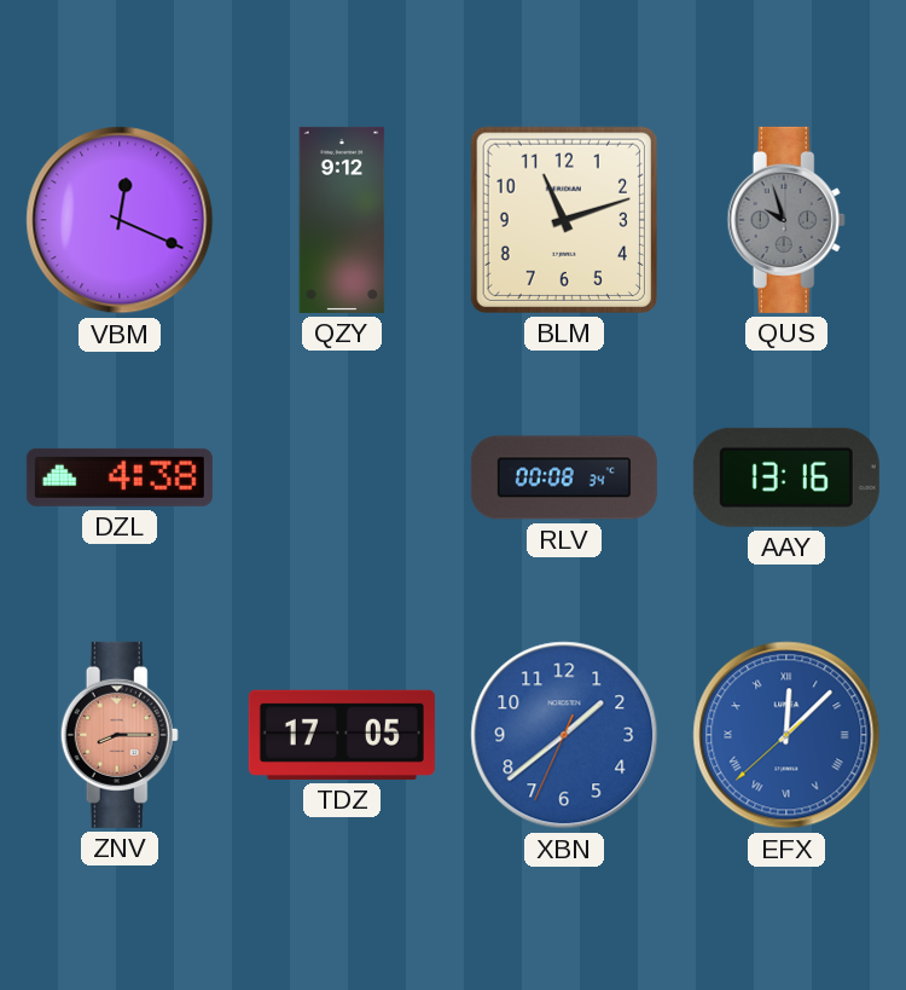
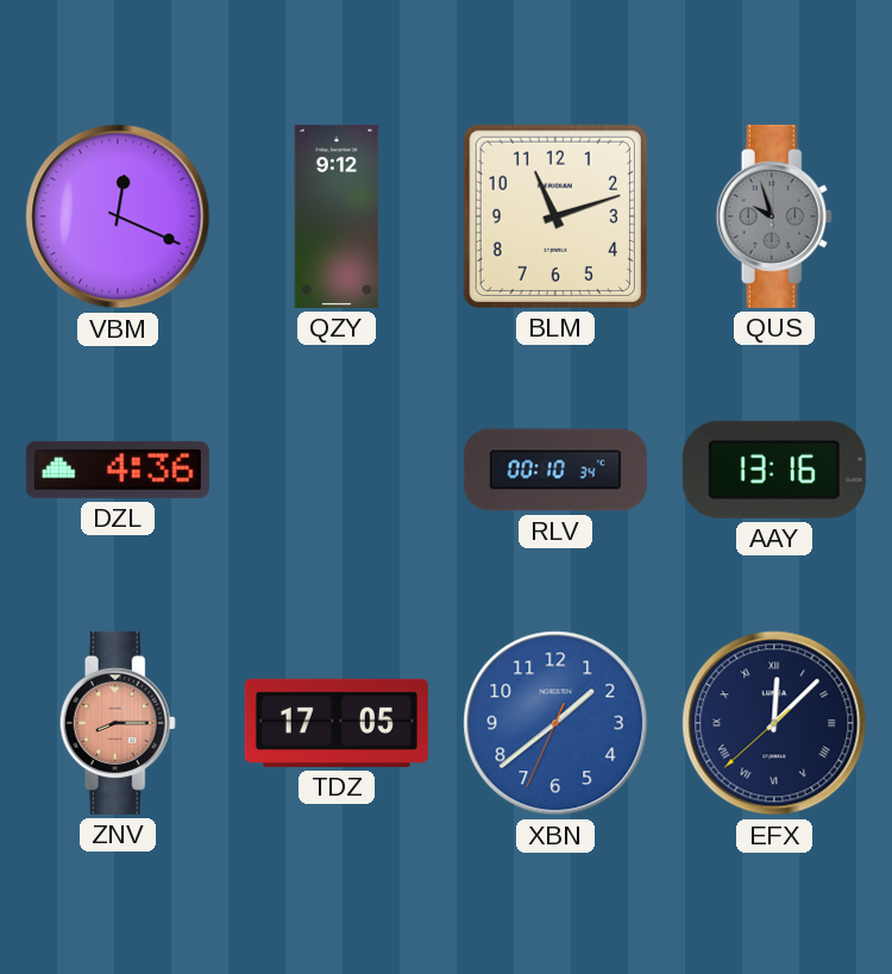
DZL: 4:38 -> 4:36 (118, 470)
RLV: 00:08 -> 00:10 (555, 470)
EFX dial: blue -> navy (774, 723)
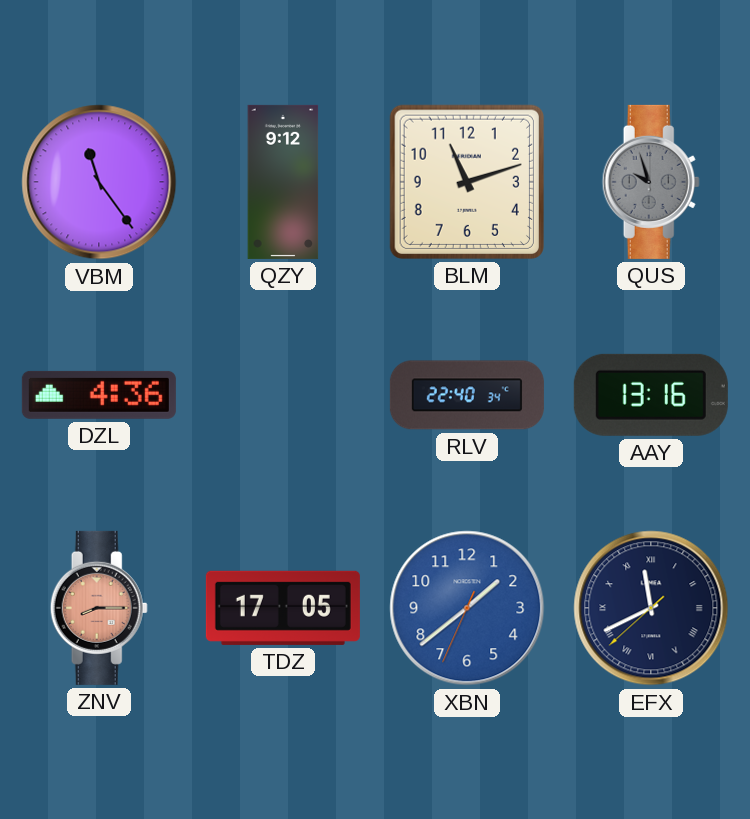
VBM: 12:19 -> 11:24 (99, 182)
RLV: 00:10 -> 22:40 (467, 395)
EFX: 12:07 -> 11:40 (651, 608)
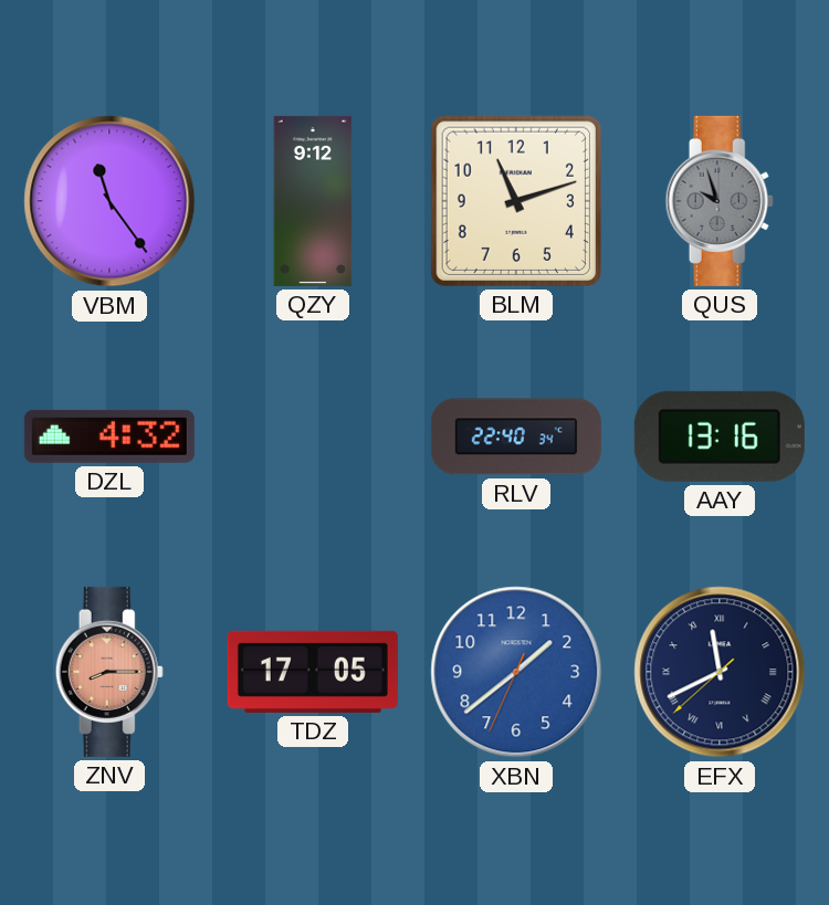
DZL: 4:36 -> 4:32 (109, 436)
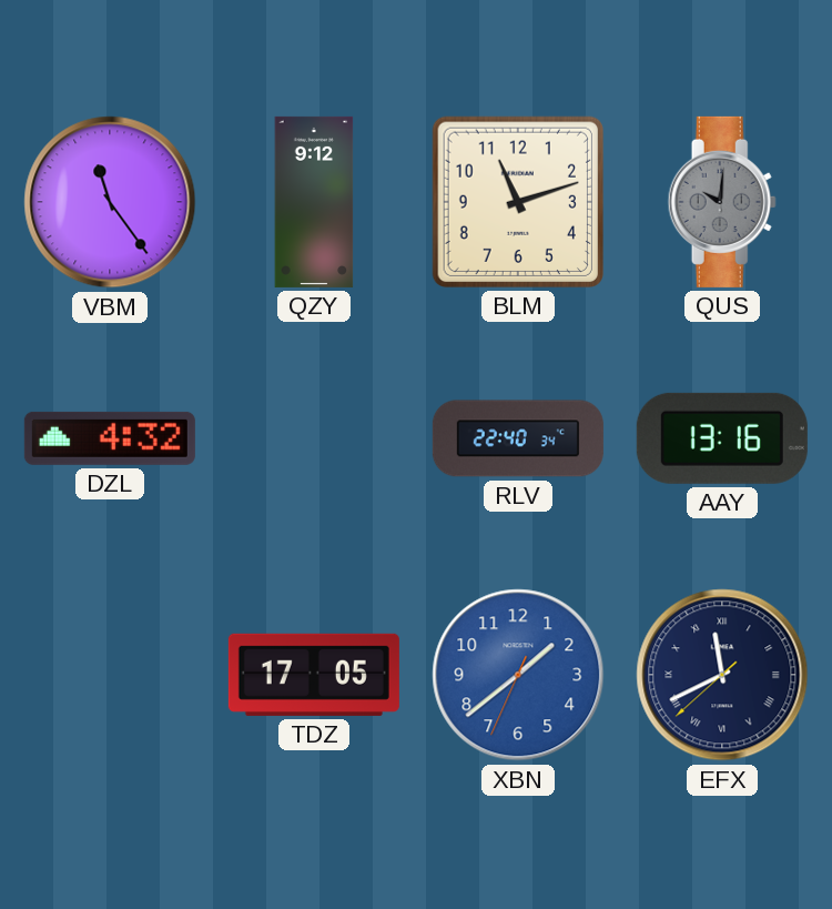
QUS: 9:57 -> 10:01 (722, 202)
ZNV: 8:15 -> none (109, 672)
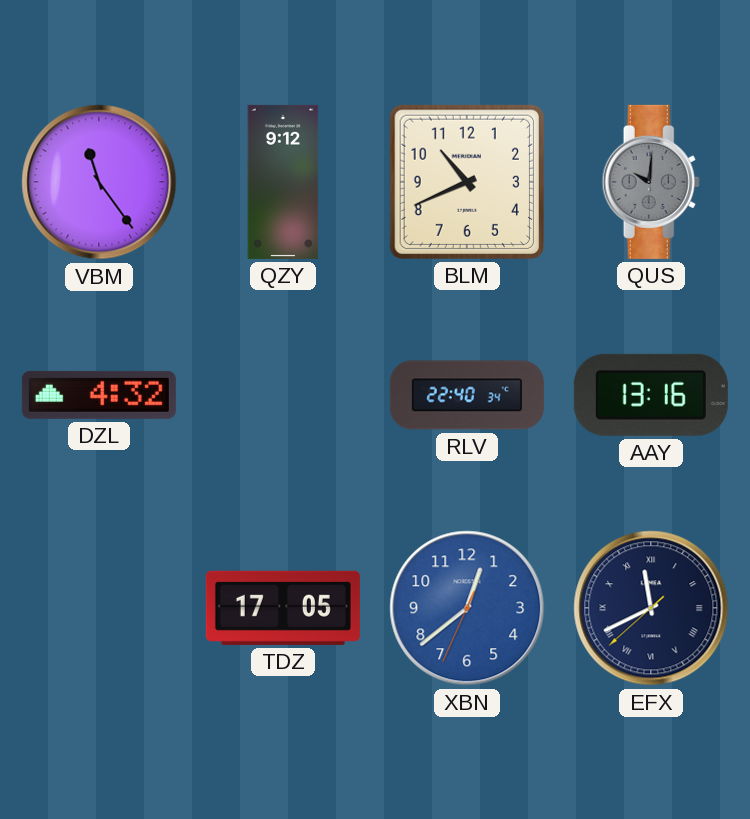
BLM: 11:12 -> 10:41 (467, 182)
XBN: 1:38 -> 12:38 (467, 608)
